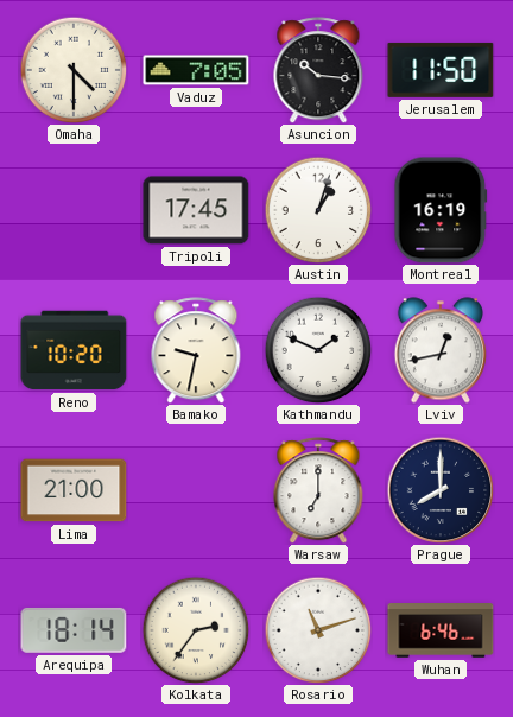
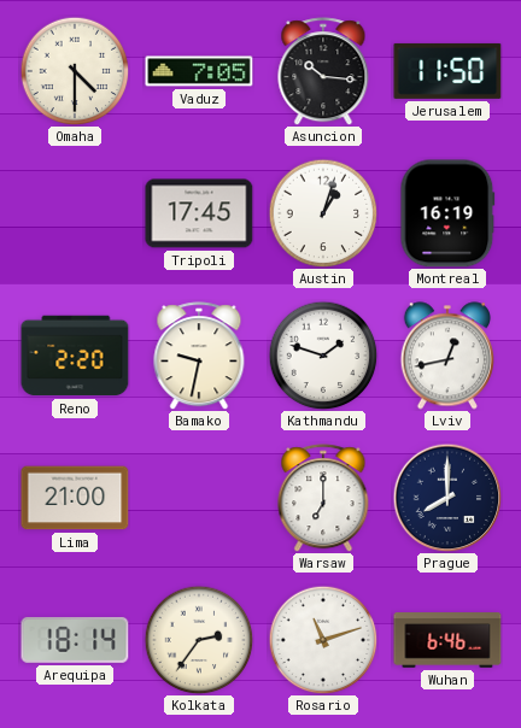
Reno: 10:20 -> 2:20 (75, 356)
Kathmandu: 1:49 -> 1:48 (323, 356)
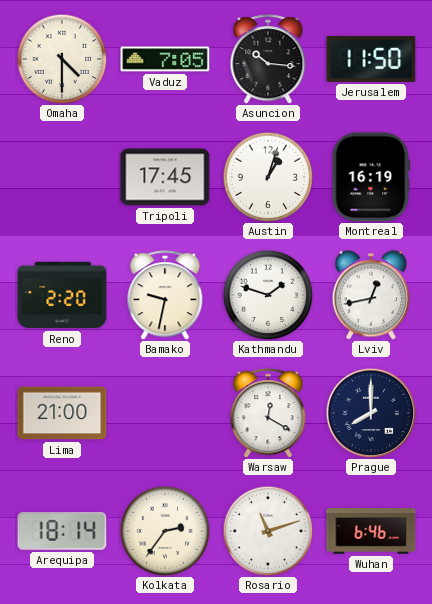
Warsaw: 7:00 -> 12:20 (268, 413)
